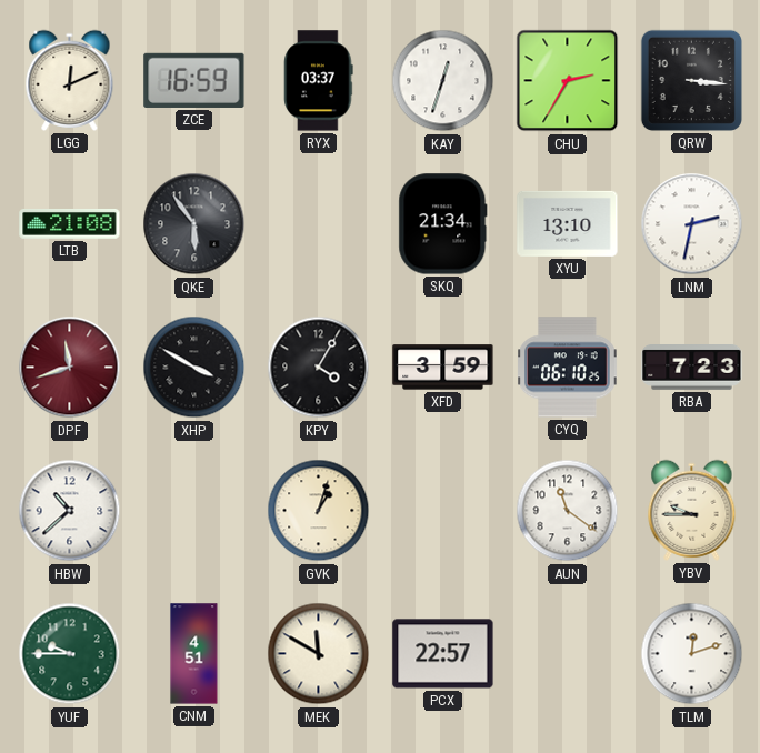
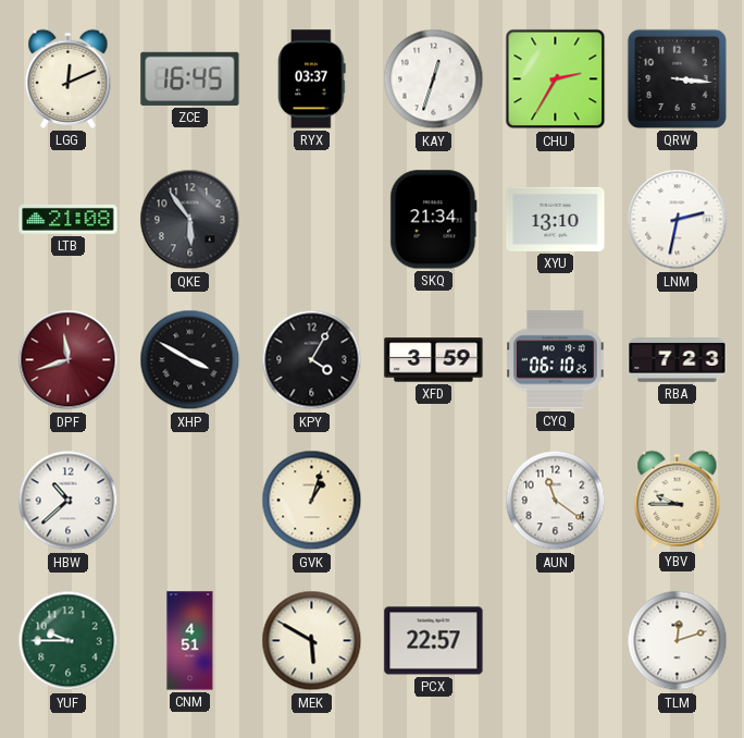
ZCE: 16:59 -> 16:45 (190, 78)
MEK: 11:50 -> 5:50 (312, 641)
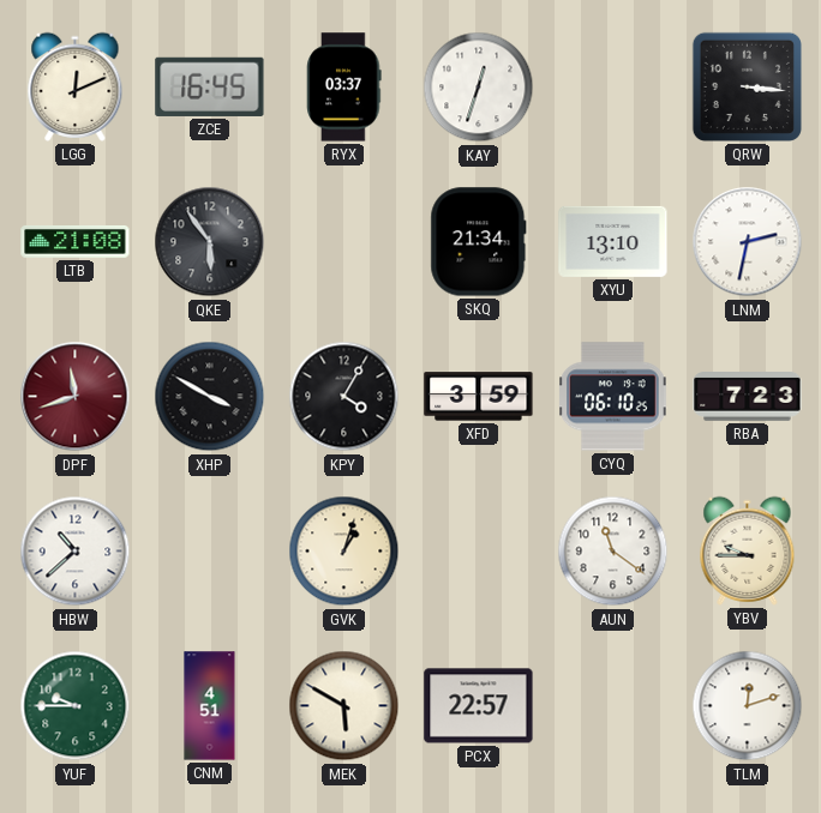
CHU: 2:35 -> none (556, 79)
